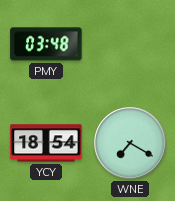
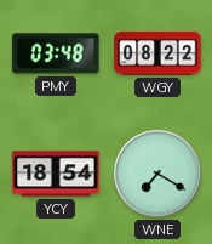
WGY: none -> 08:22 (157, 53)
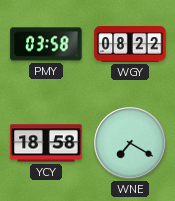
PMY: 03:48 -> 03:58 (46, 44)
YCY: 18:54 -> 18:58 (46, 143)
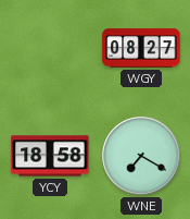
PMY: 03:58 -> none (46, 44)
WGY: 08:22 -> 08:27 (141, 48)
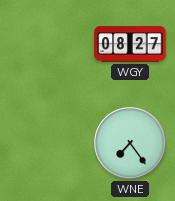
YCY: 18:58 -> none (50, 156)
WNE: 7:20 -> 7:24 (130, 143)
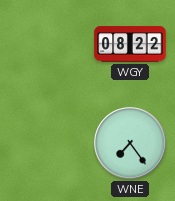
WGY: 08:27 -> 08:22 (130, 44)
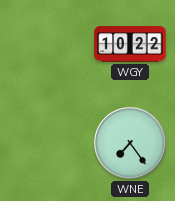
WGY: 08:22 -> 10:22 (130, 44)
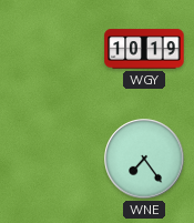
WGY: 10:22 -> 10:19 (144, 49)
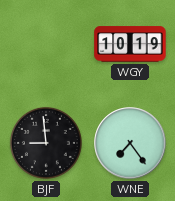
BJF: none -> 8:59 (46, 143)
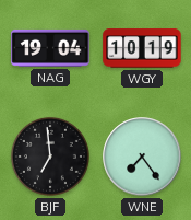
NAG: none -> 19:04 (50, 48)
BJF: 8:59 -> 6:59 (50, 157)
